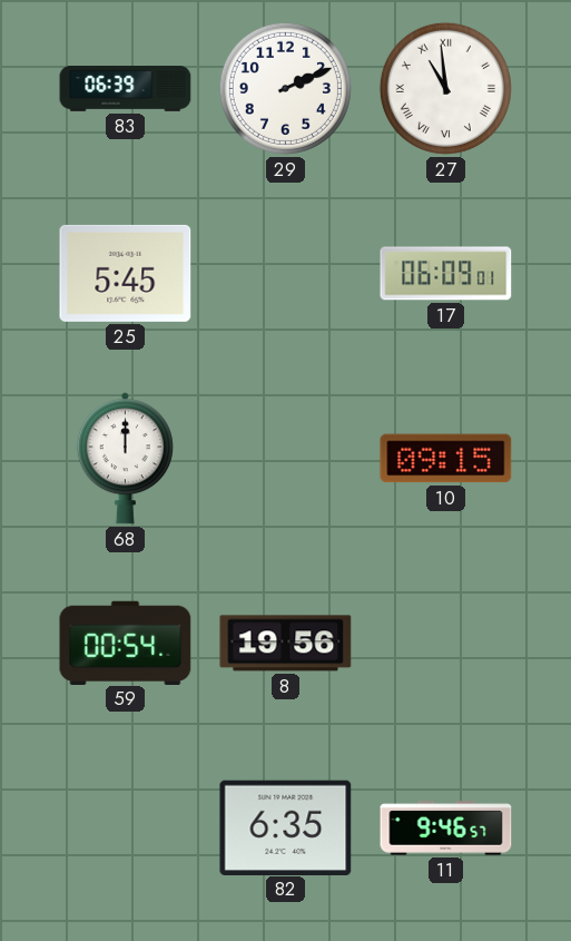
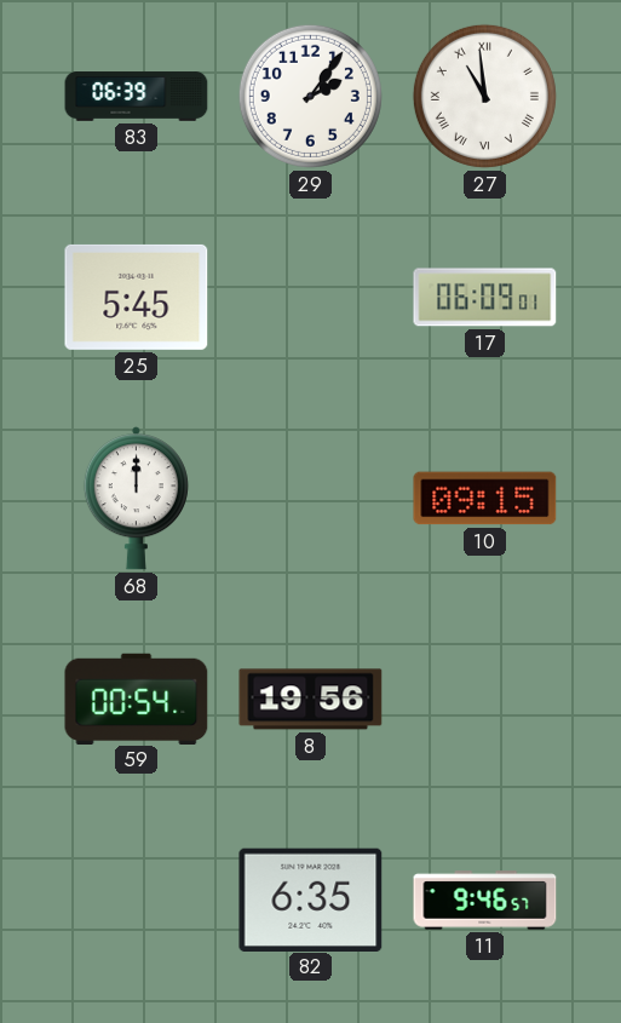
29: 2:11 -> 2:06 (310, 96)
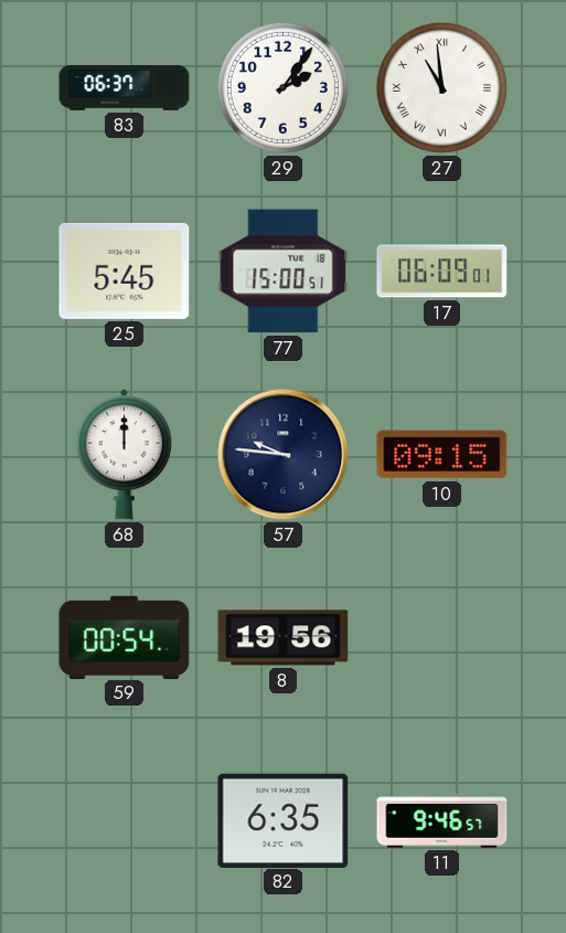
83: 06:39 -> 06:37 (125, 88)
77: none -> 15:00 (284, 272)
57: none -> 9:46 (284, 455)
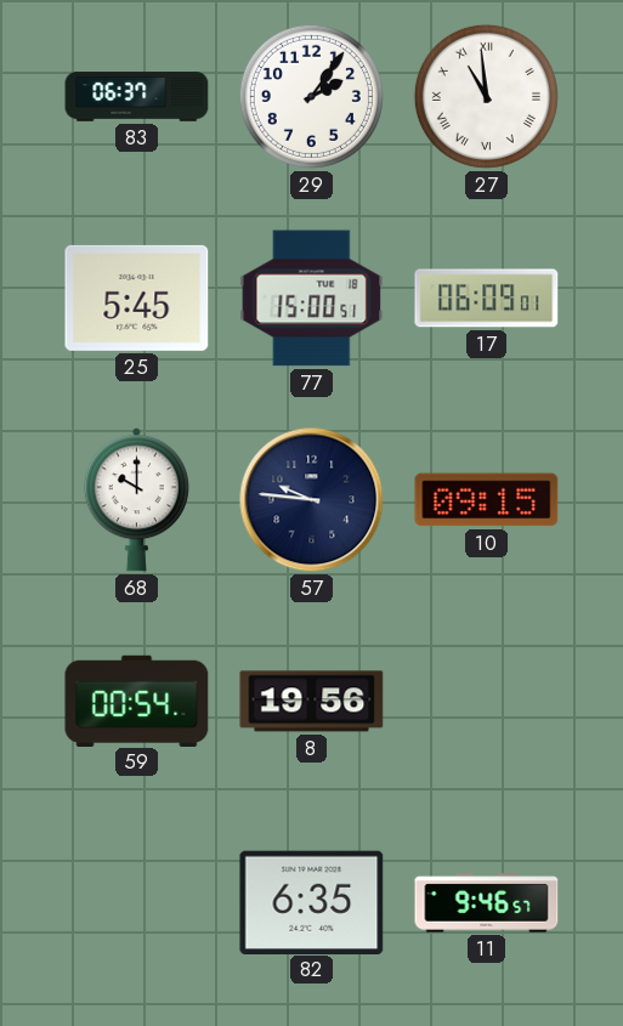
68: 12:00 -> 10:00 (136, 500)
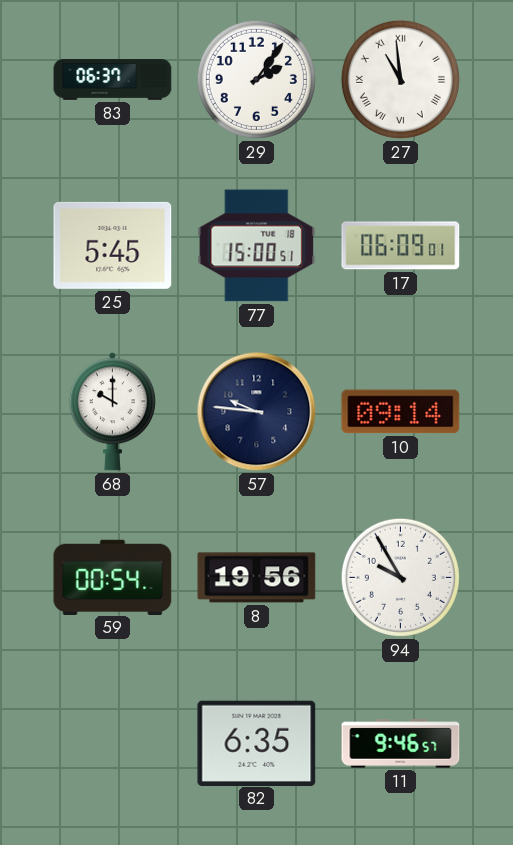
10: 09:15 -> 09:14 (401, 412)
94: none -> 9:55 (400, 577)
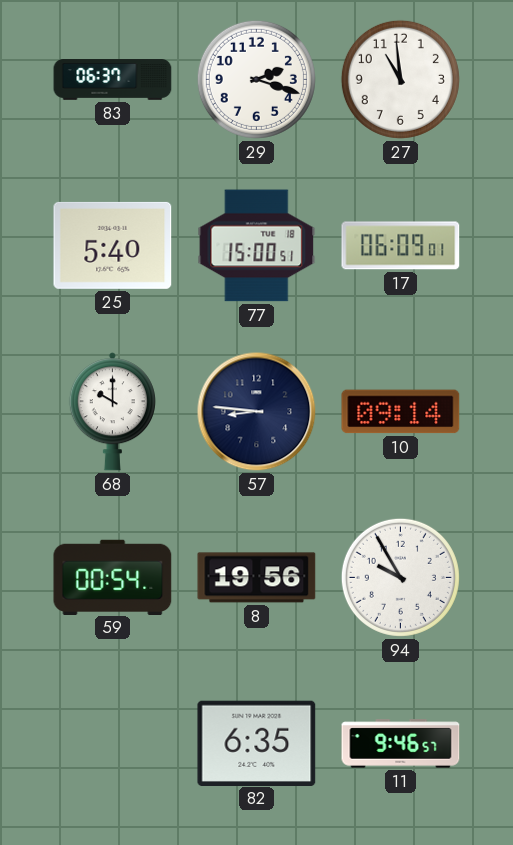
29: 2:06 -> 2:18 (256, 79)
27 numerals: Roman -> Arabic (400, 79)
25: 5:45 -> 5:40 (113, 245)
57: 9:46 -> 8:46 (257, 412)
